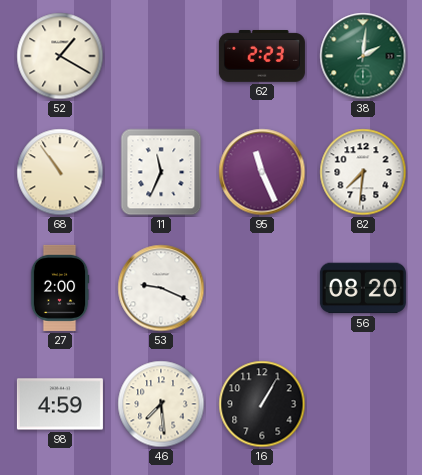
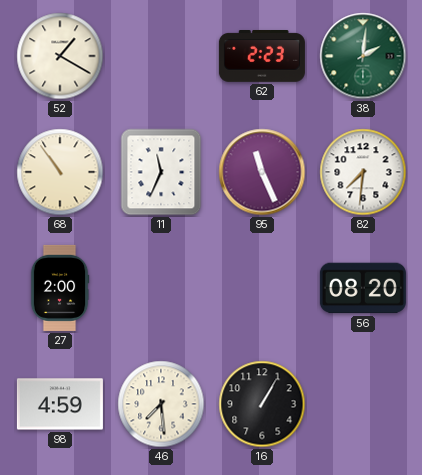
53: 9:19 -> none (161, 288)
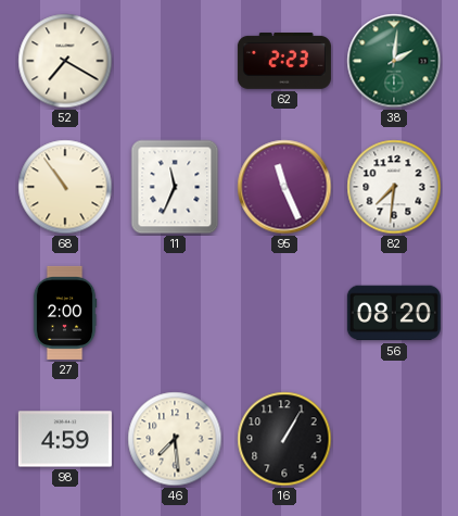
52: 1:20 -> 7:20 (65, 61)
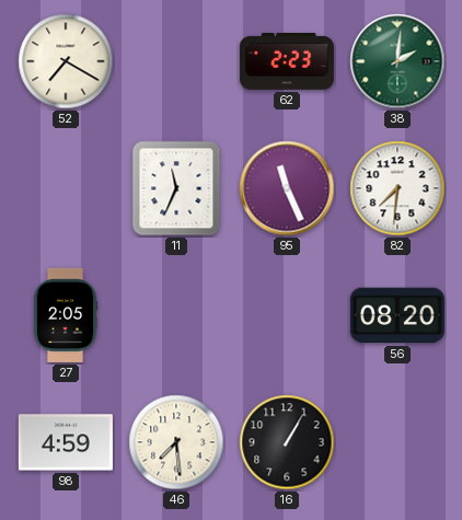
68: 10:54 -> none (65, 187)
27: 2:00 -> 2:05 (66, 315)
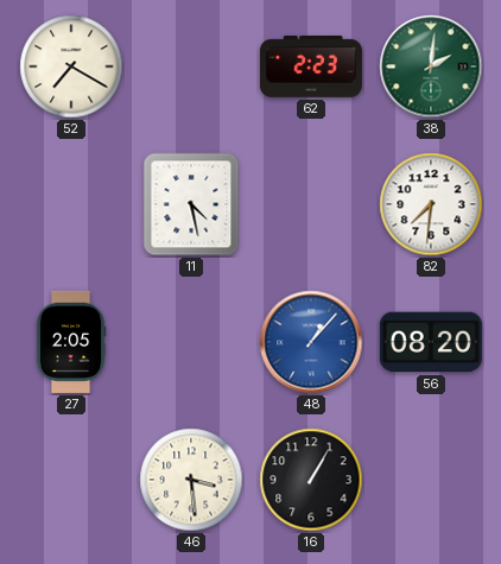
11: 11:34 -> 4:28 (191, 204)
95: 11:26 -> none (287, 188)
48: none -> 1:07 (311, 342)
98: 4:59 -> none (66, 442)
46: 7:29 -> 3:29 (191, 480)
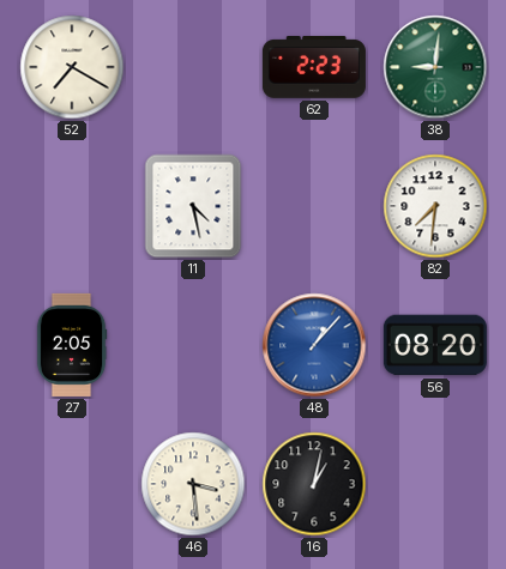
38: 2:01 -> 9:01 (435, 67)
16: 1:05 -> 1:02 (314, 484)
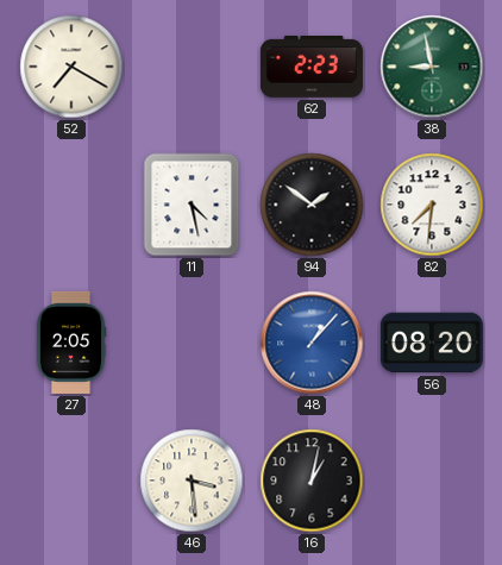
38: 9:01 -> 8:58 (432, 67)
94: none -> 1:51 (312, 205)
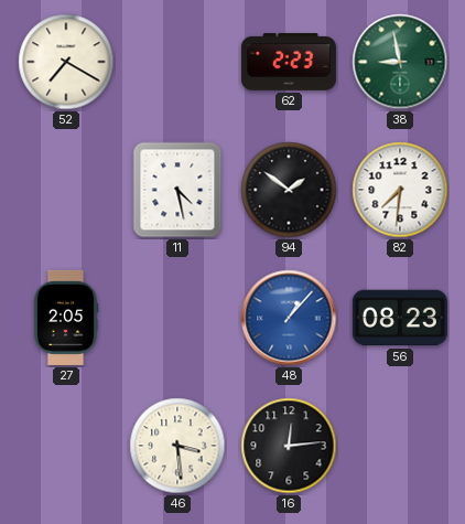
56: 08:20 -> 08:23 (400, 318)
16: 1:02 -> 12:14 (289, 446)
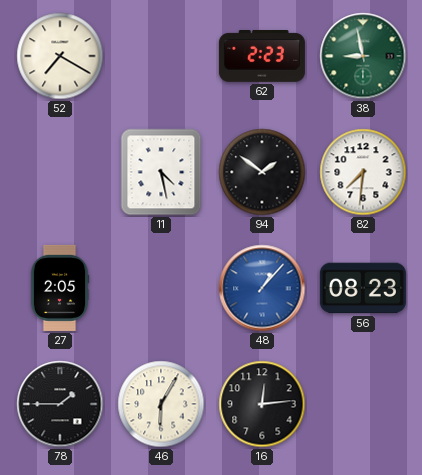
78: none -> 1:45 (60, 404)
46: 3:29 -> 6:05 (161, 404)
